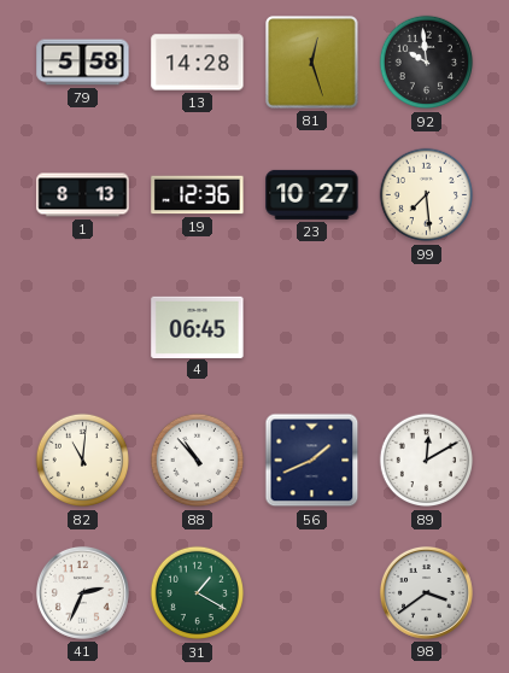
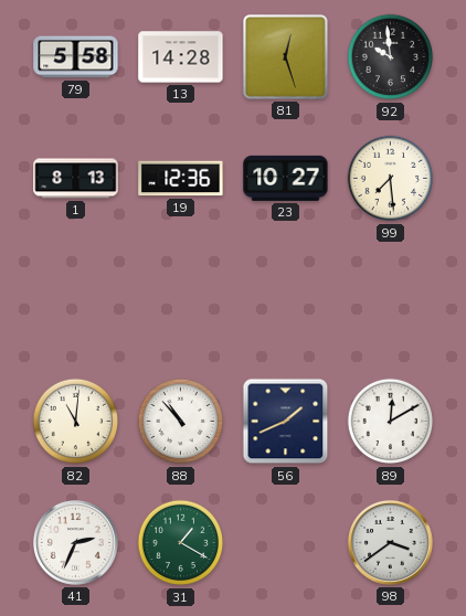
4: 06:45 -> none (198, 327)
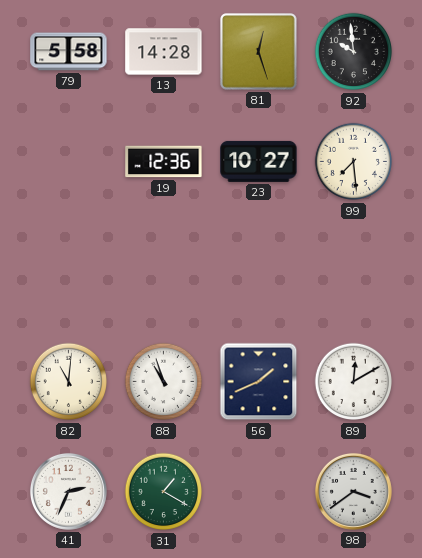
1: 8:13 -> none (76, 179)
88: 10:53 -> 10:57 (164, 382)
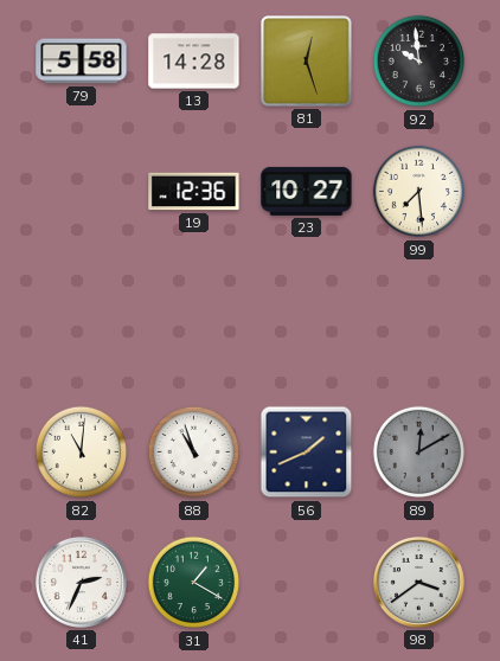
89 dial: white -> grey (419, 453)
